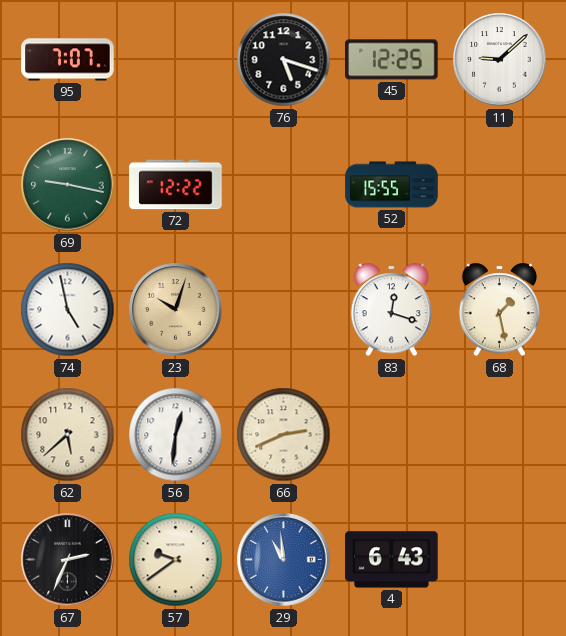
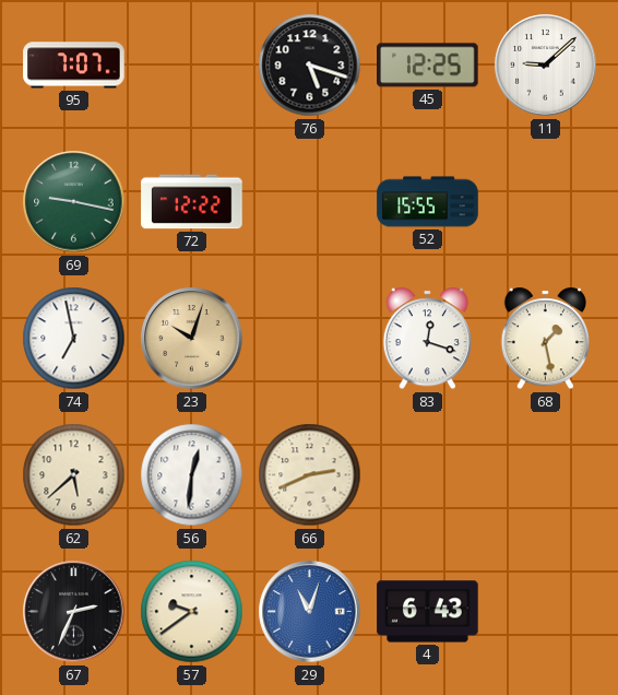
74: 4:58 -> 6:58 (74, 339)
29: 10:59 -> 11:03 (310, 612)
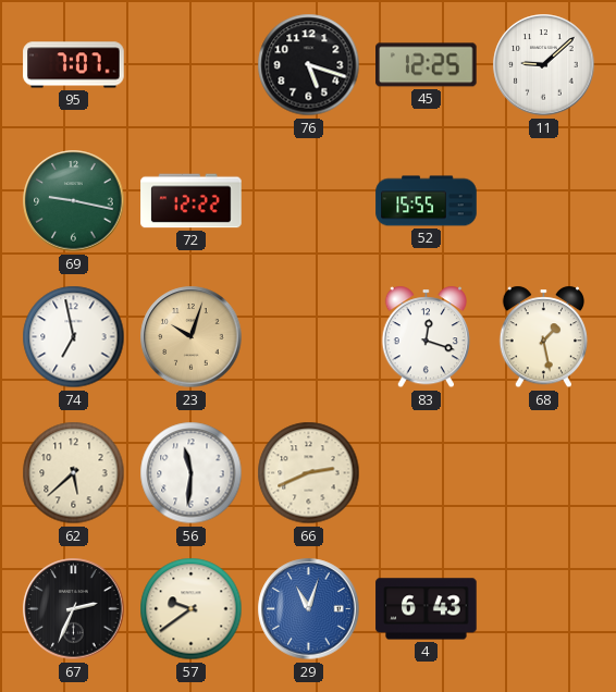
56: 12:31 -> 11:31 (192, 473)
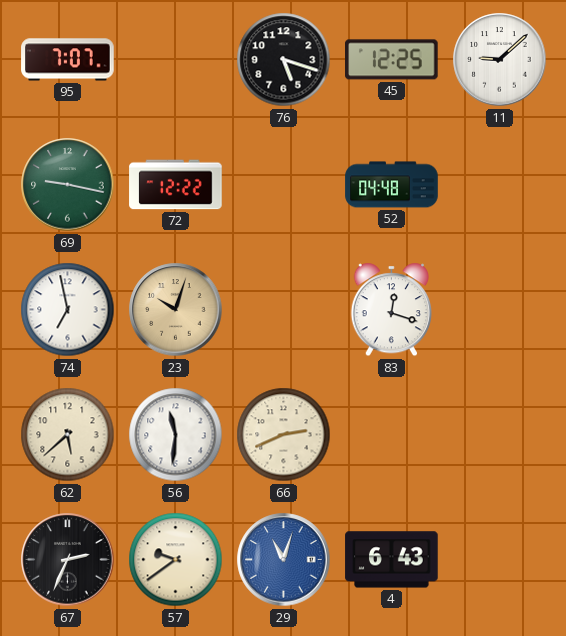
52: 15:55 -> 04:48 (392, 185)
68: 1:28 -> none (543, 337)
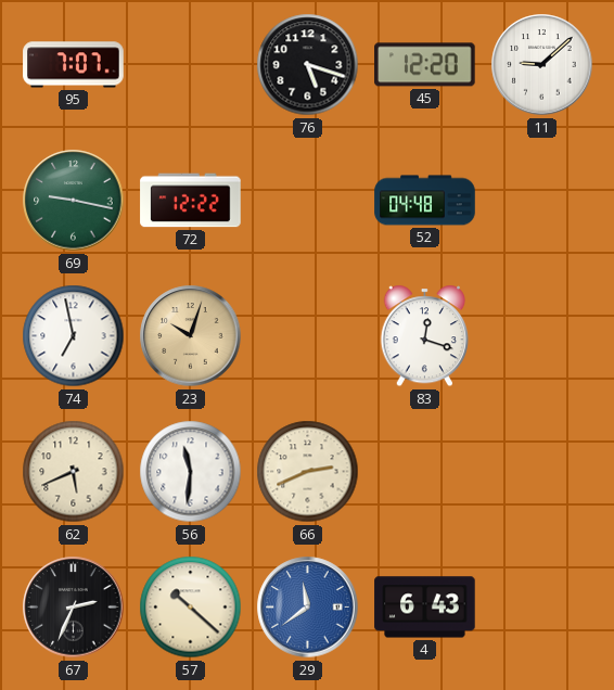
45: 12:25 -> 12:20 (425, 65)
62: 5:38 -> 5:41 (74, 472)
57: 9:39 -> 10:22 (191, 608)
29: 11:03 -> 11:39 (308, 608)
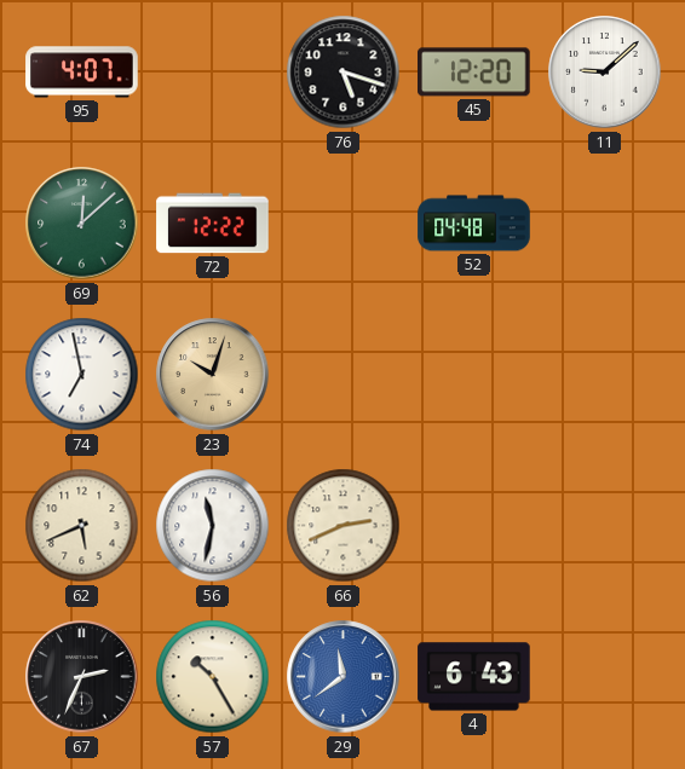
95: 7:07 -> 4:07 (82, 73)
69: 9:17 -> 12:08 (82, 224)
83: 12:18 -> none (424, 336)
56: 11:31 -> 11:32 (213, 526)
57: 10:22 -> 10:25 (213, 677)
